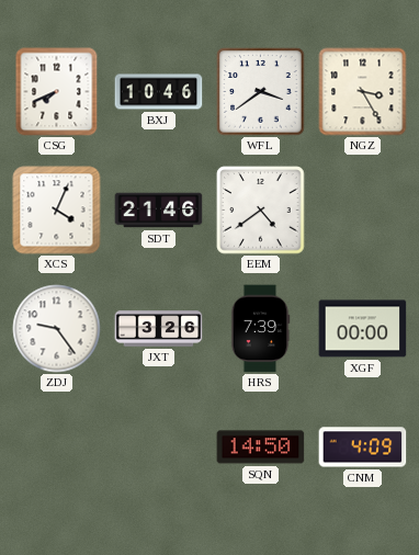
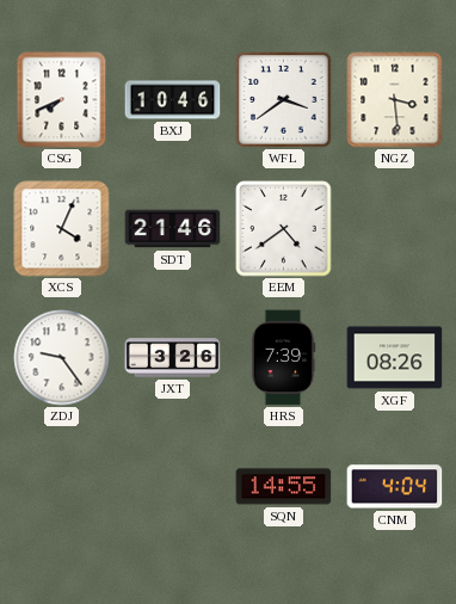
NGZ: 3:25 -> 3:29 (395, 100)
XGF: 00:00 -> 08:26 (395, 358)
SQN: 14:50 -> 14:55 (284, 487)
CNM: 4:09 -> 4:04 (395, 487)
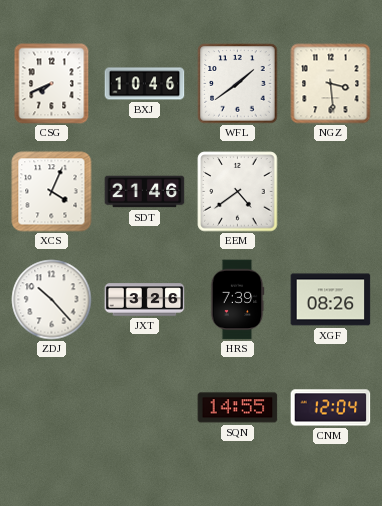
WFL: 3:39 -> 1:39 (238, 84)
ZDJ: 9:24 -> 10:23 (52, 300)
CNM: 4:04 -> 12:04 (331, 408)
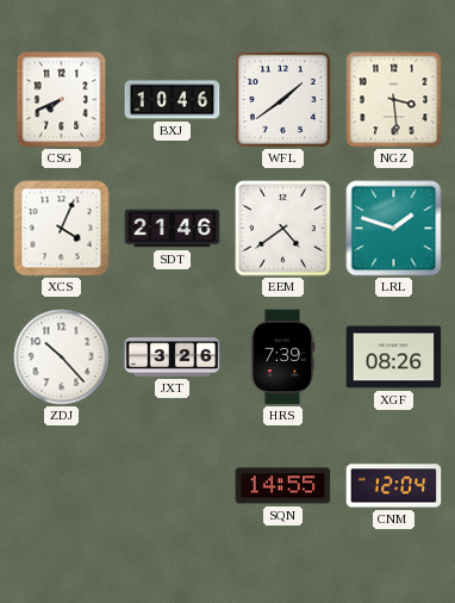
LRL: none -> 1:48 (394, 229)
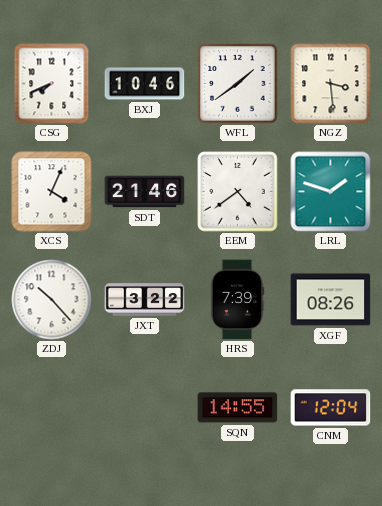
JXT: 3:26 -> 3:22 (145, 300)
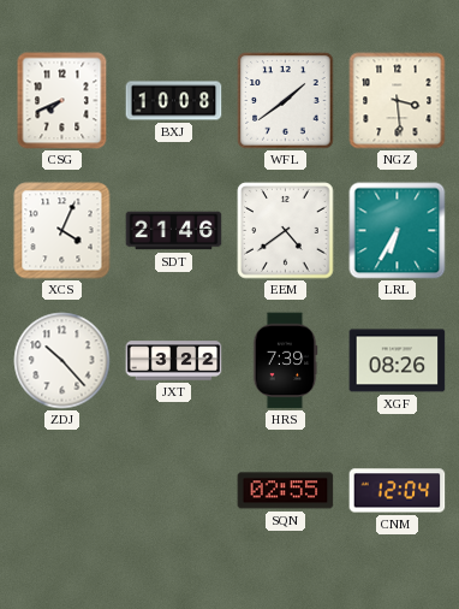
BXJ: 10:46 -> 10:08 (174, 101)
LRL: 1:48 -> 6:35 (398, 231)
SQN: 14:55 -> 02:55 (286, 491)
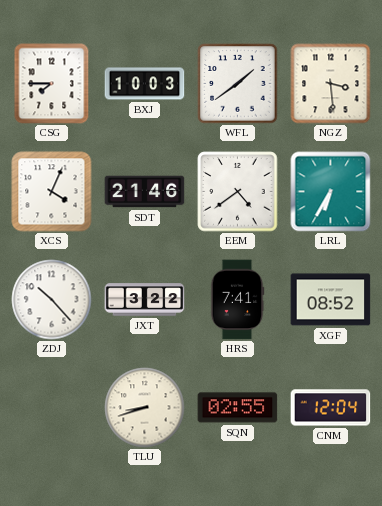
CSG: 7:41 -> 7:45 (52, 84)
BXJ: 10:08 -> 10:03 (145, 84)
HRS: 7:39 -> 7:41 (237, 300)
XGF: 08:26 -> 08:52 (331, 300)
TLU: none -> 8:42 (145, 408)
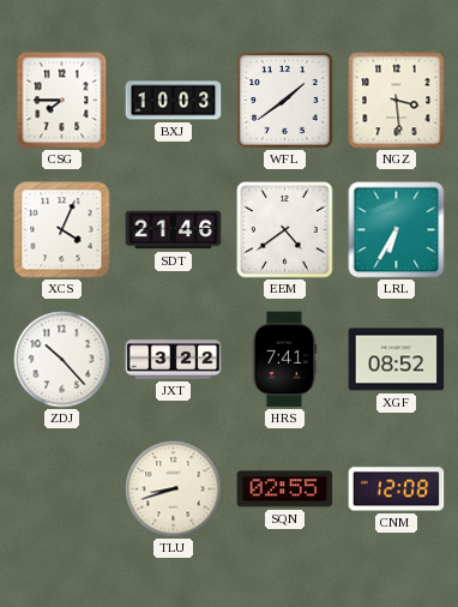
CNM: 12:04 -> 12:08 (397, 489)
